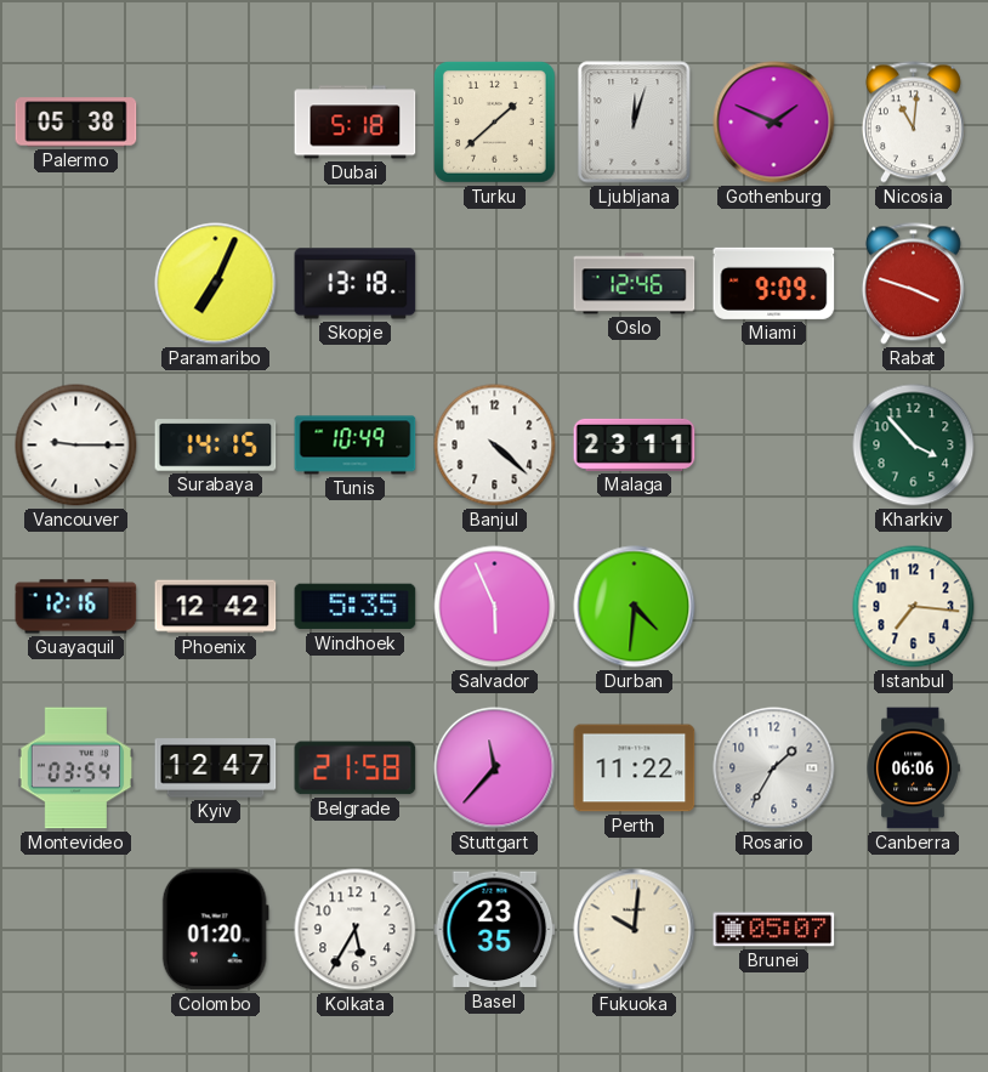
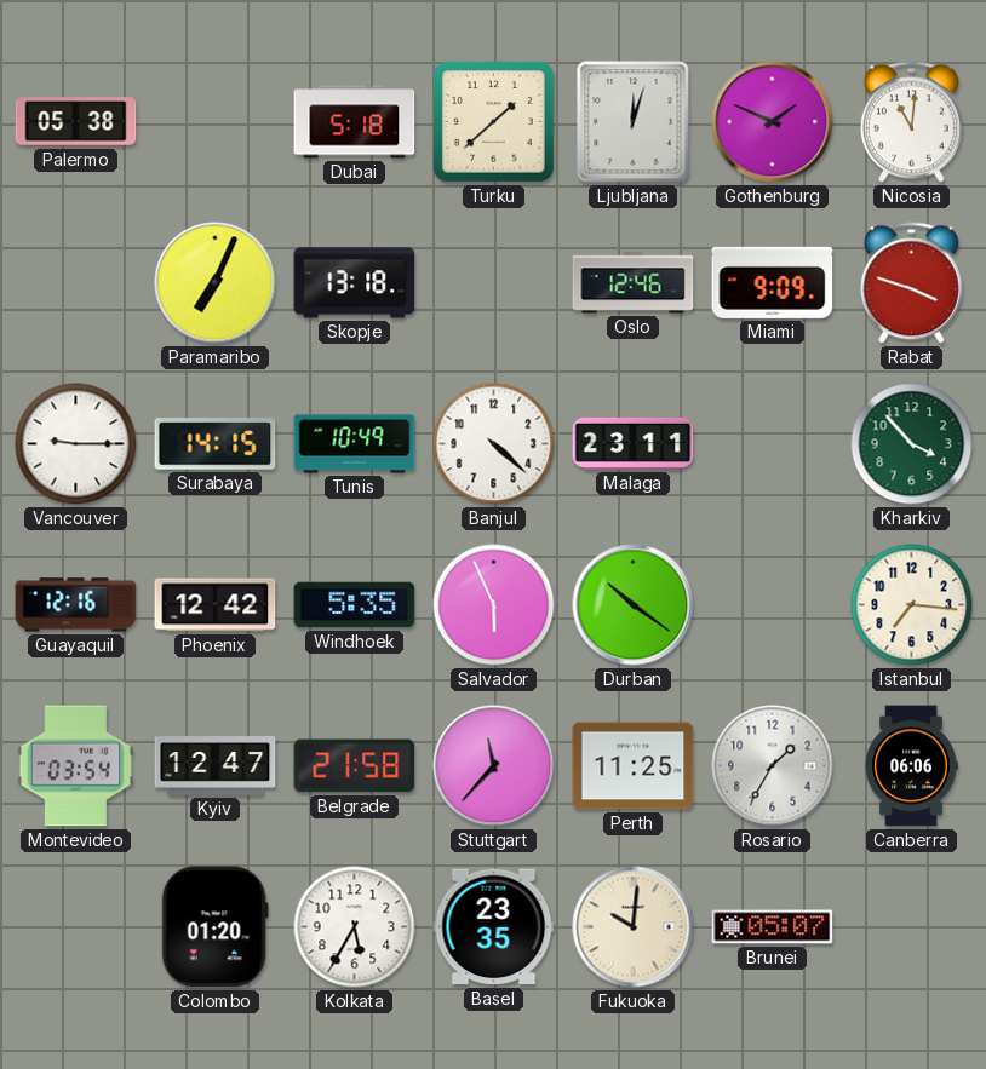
Durban: 4:31 -> 10:21 (634, 605)
Perth: 11:22 -> 11:25 (634, 766)
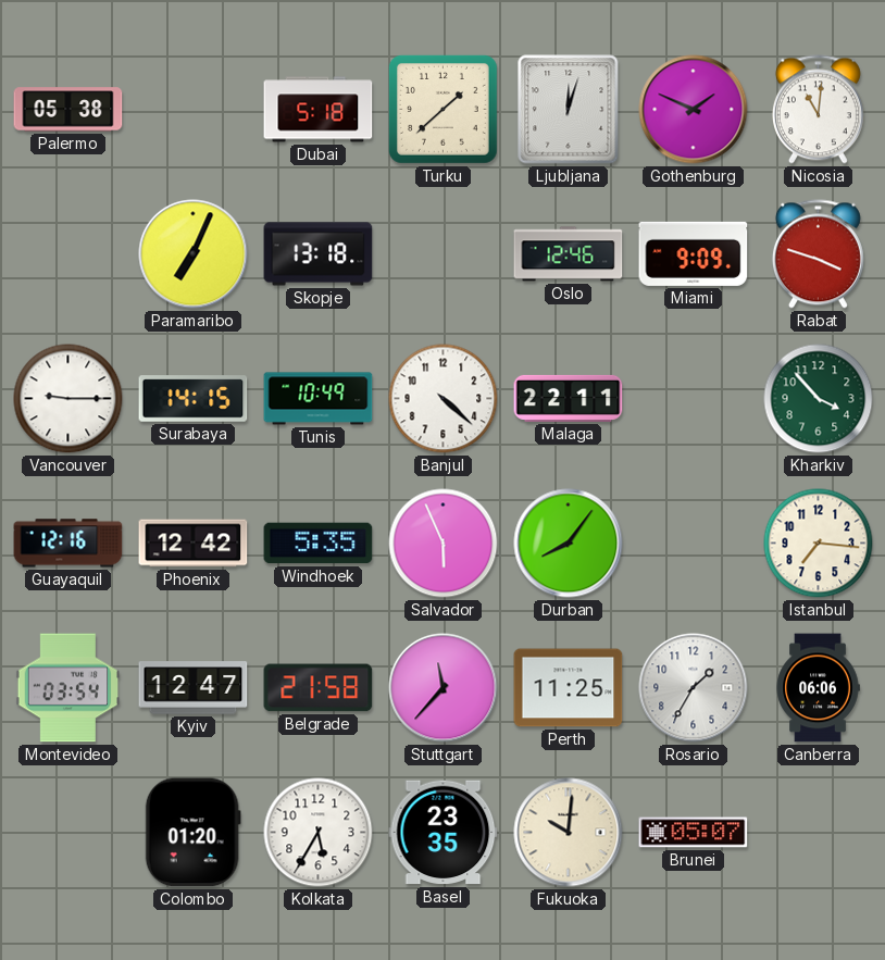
Malaga: 23:11 -> 22:11 (569, 398)
Durban: 10:21 -> 8:06 (569, 544)
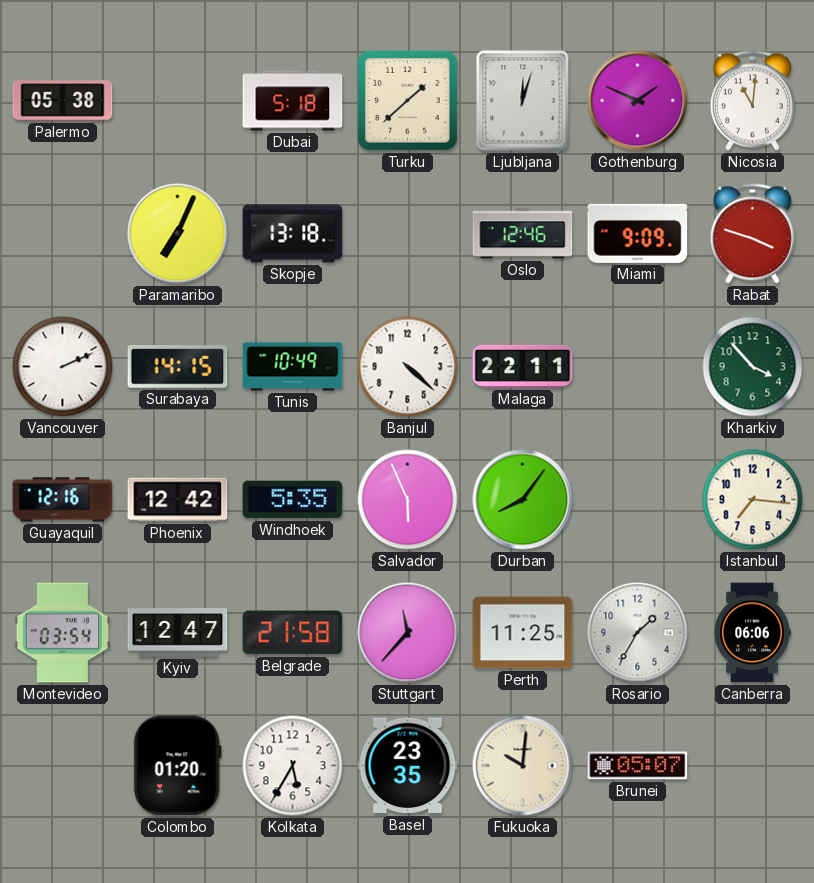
Vancouver: 9:15 -> 2:11 (63, 367)
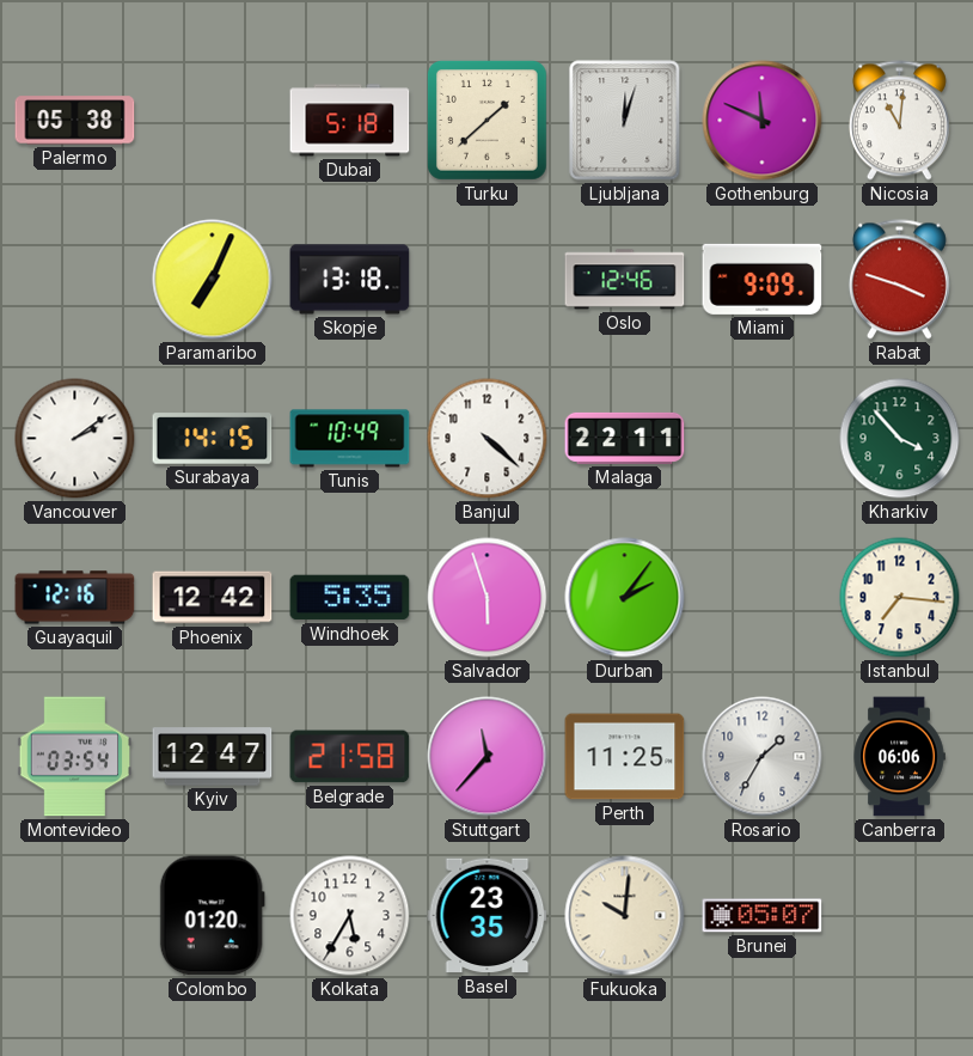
Gothenburg: 1:49 -> 11:49 (763, 121)
Vancouver: 2:11 -> 2:09 (75, 439)
Salvador: 5:56 -> 5:57 (488, 598)
Durban: 8:06 -> 2:06 (625, 598)
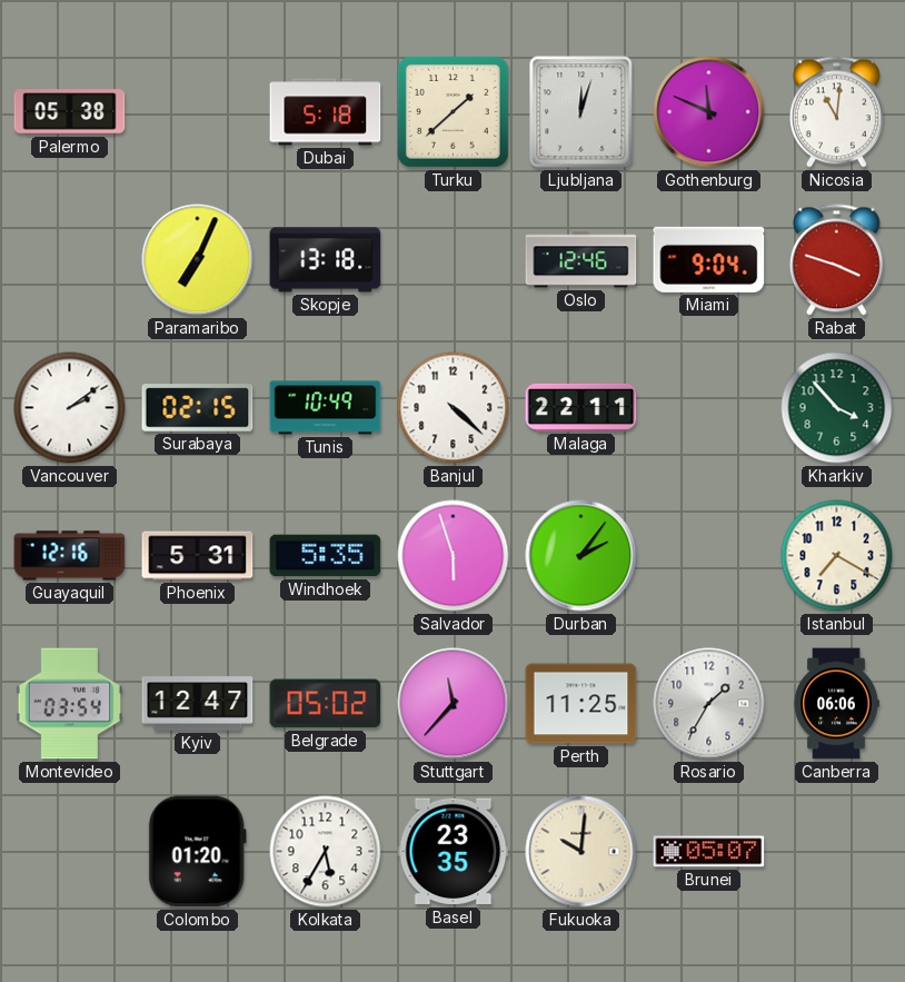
Miami: 9:09 -> 9:04 (709, 259)
Surabaya: 14:15 -> 02:15 (198, 408)
Phoenix: 12:42 -> 5:31 (198, 556)
Istanbul: 7:16 -> 7:20 (837, 556)
Belgrade: 21:58 -> 05:02 (326, 704)
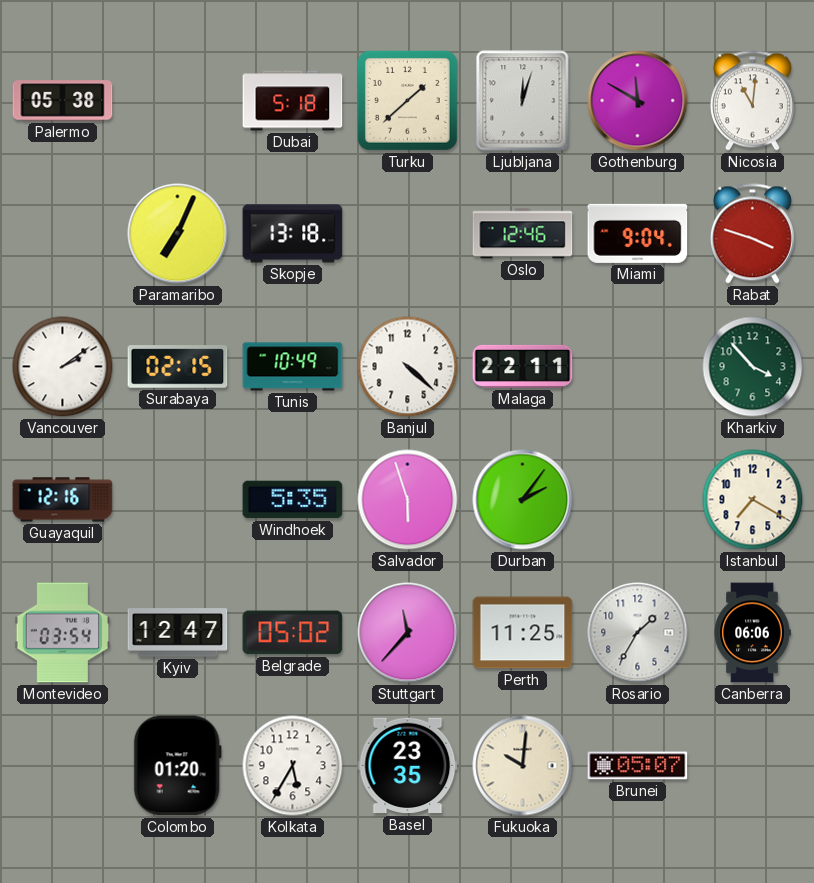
Gothenburg: 11:49 -> 11:50 (638, 101)
Phoenix: 5:31 -> none (198, 556)
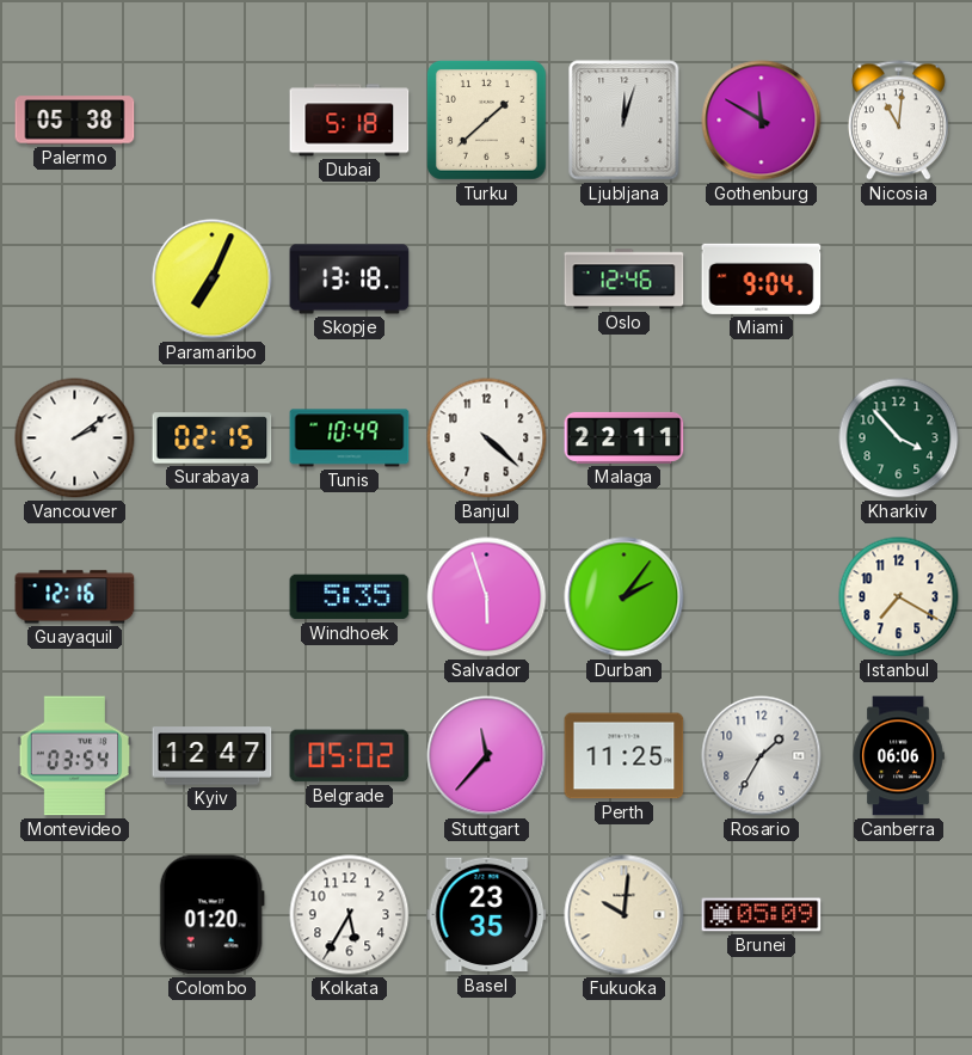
Rabat: 3:48 -> none (752, 234)
Brunei: 05:07 -> 05:09 (762, 915)
